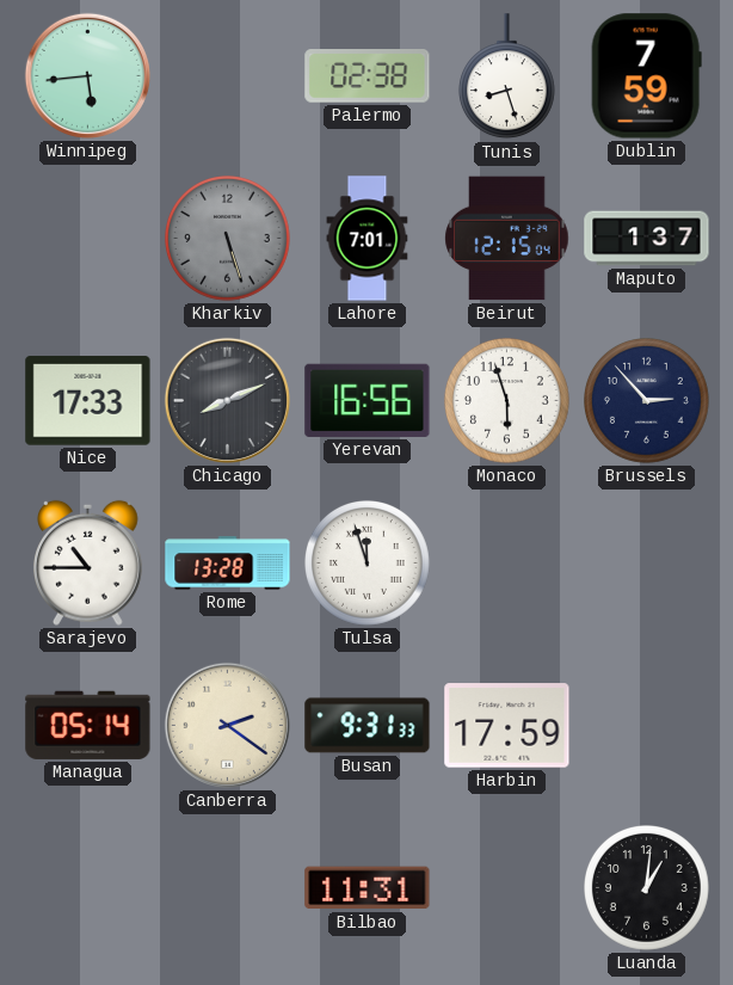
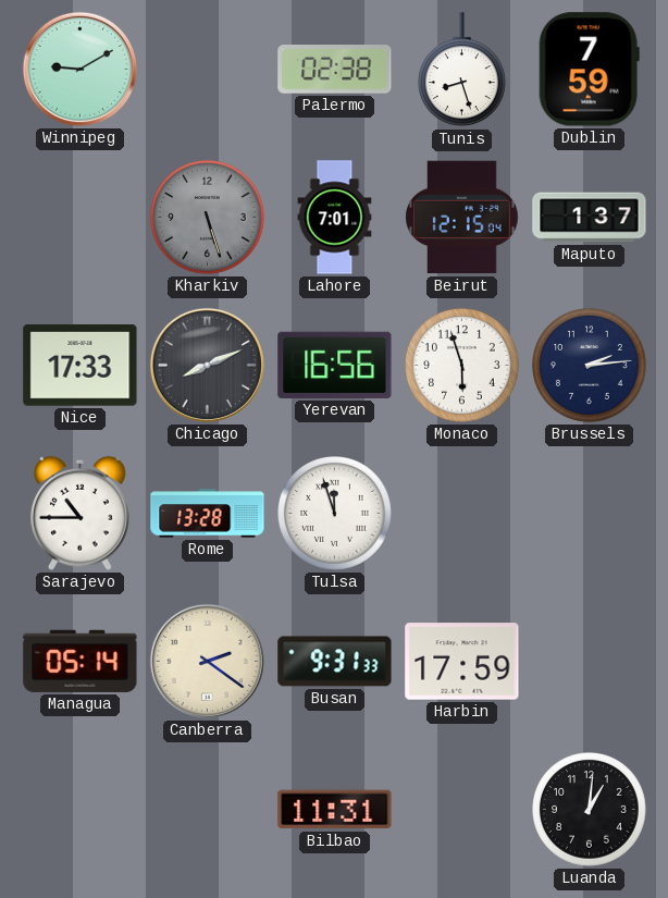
Winnipeg: 5:44 -> 9:10 (79, 69)
Brussels: 2:53 -> 2:14 (590, 366)
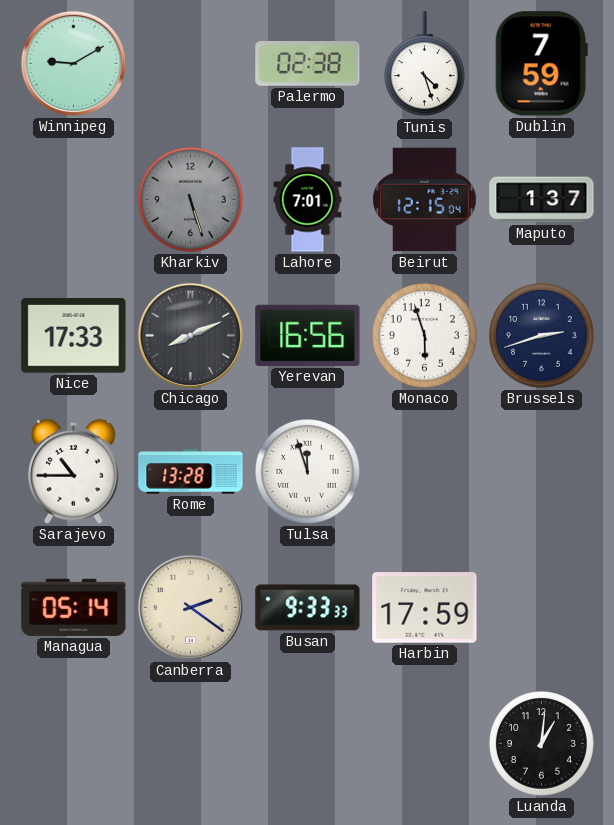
Tunis: 8:27 -> 4:27 (424, 64)
Brussels: 2:14 -> 2:42 (542, 336)
Busan: 9:31 -> 9:33 (308, 608)
Bilbao: 11:31 -> none (335, 810)
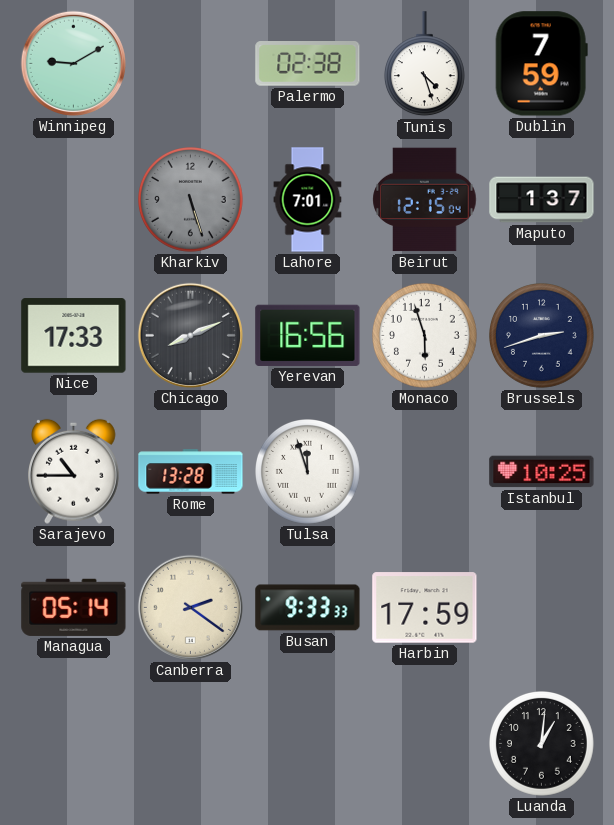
Istanbul: none -> 10:25 (542, 472)
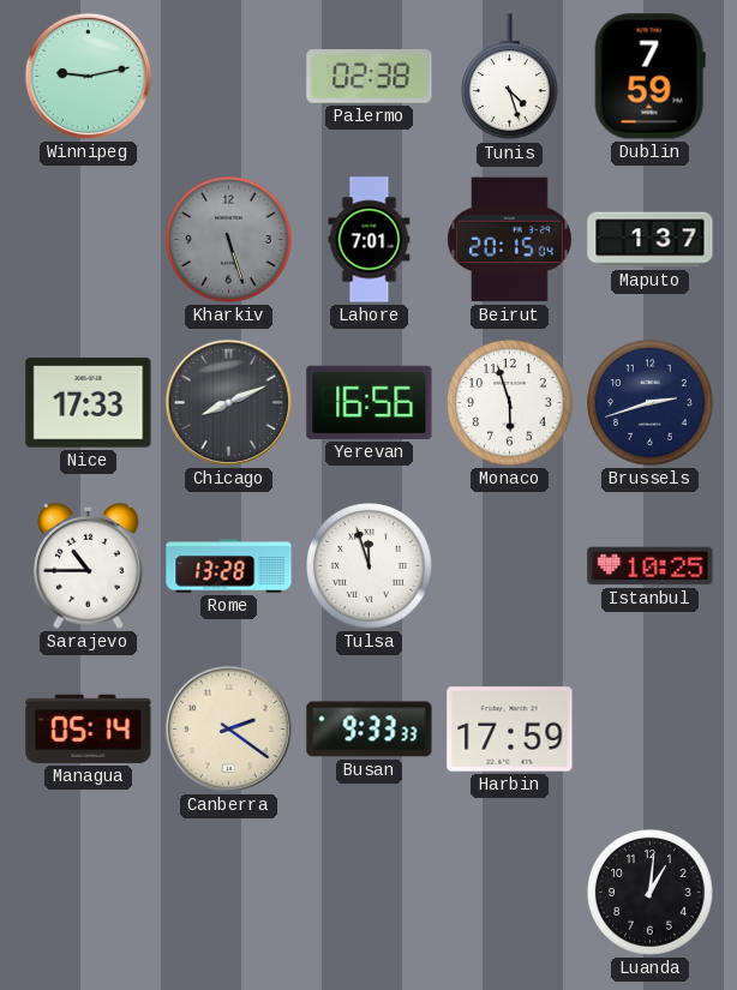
Winnipeg: 9:10 -> 9:13 (88, 76)
Beirut: 12:15 -> 20:15 (510, 240)
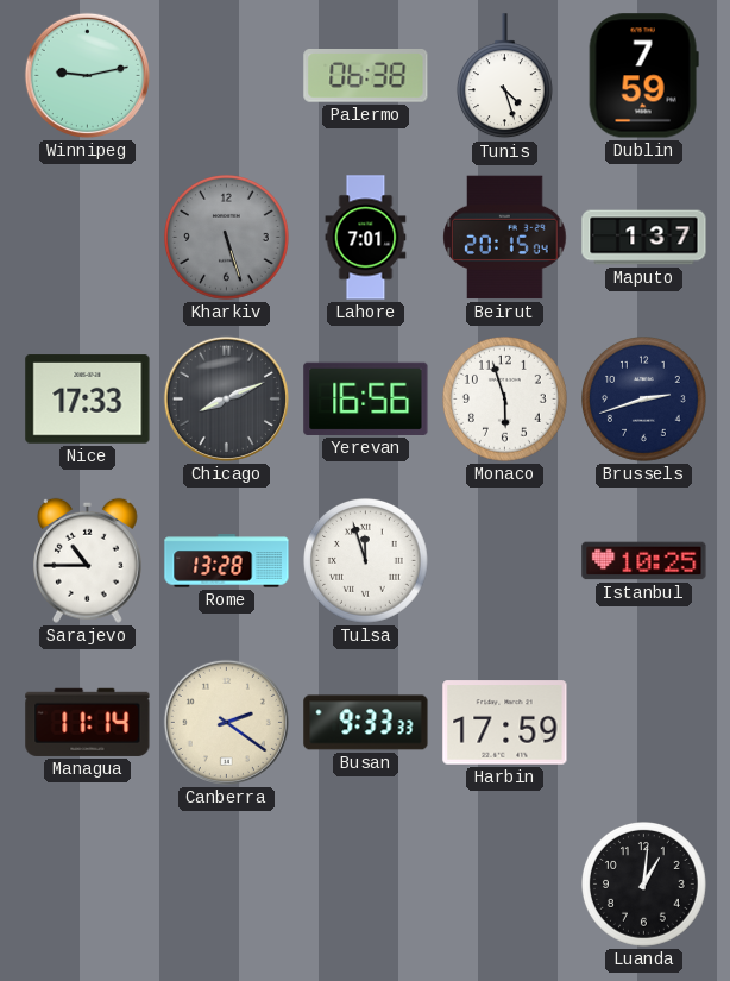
Palermo: 02:38 -> 06:38 (366, 76)
Managua: 05:14 -> 11:14 (88, 722)
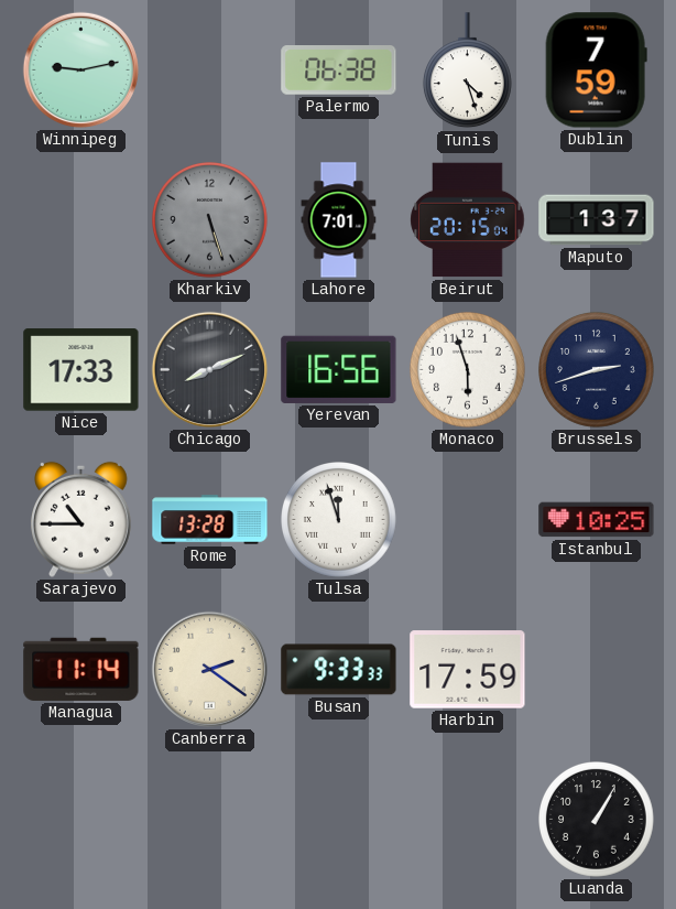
Luanda: 1:01 -> 1:05 (597, 820)
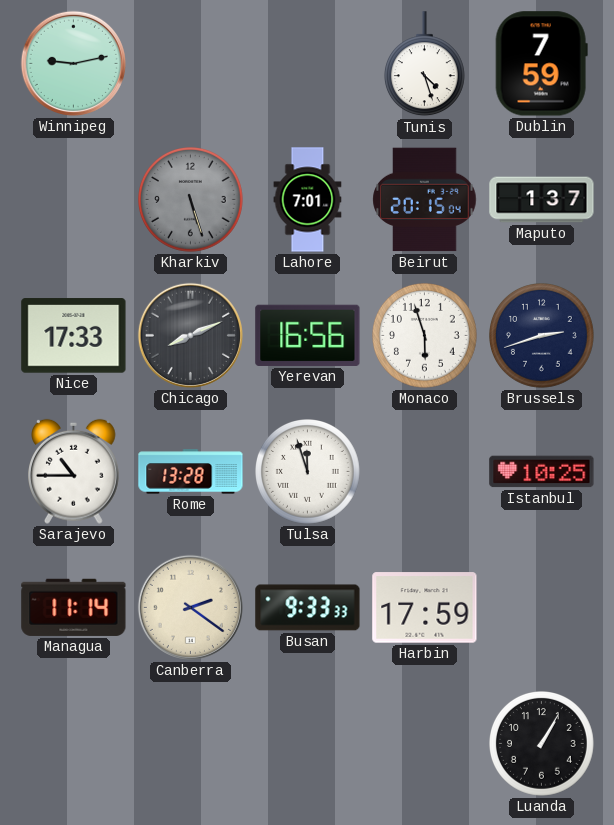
Palermo: 06:38 -> none (339, 71)
